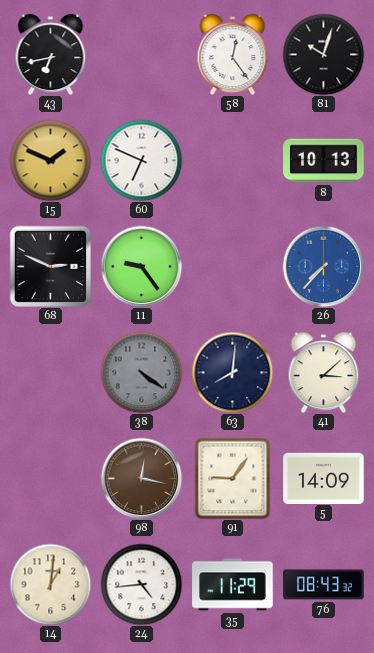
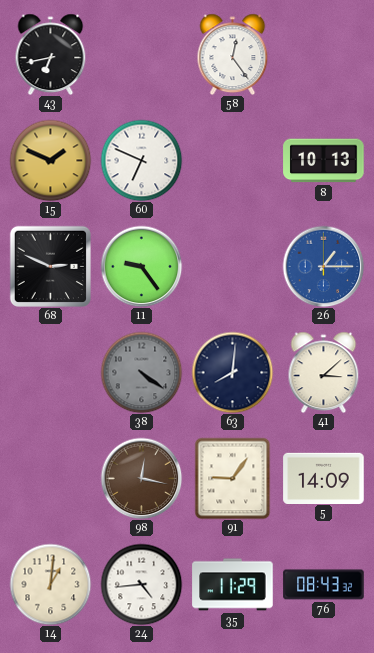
81: 10:03 -> none (323, 54)
26: 7:37 -> 1:15 (323, 266)
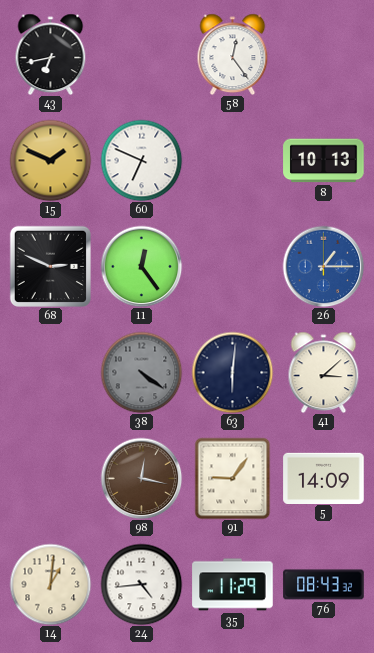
11: 9:24 -> 12:24 (141, 266)
63: 8:01 -> 6:01 (232, 372)
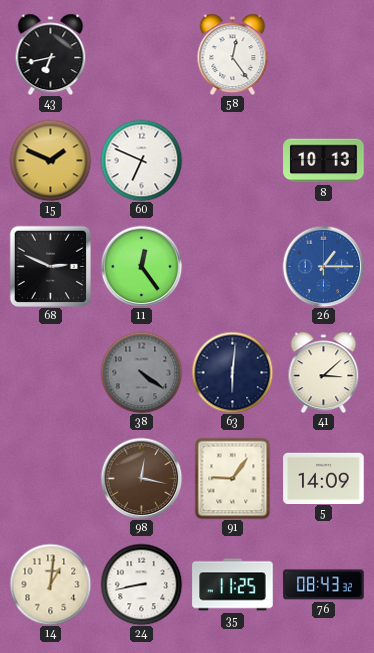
24: 4:44 -> 8:43 (141, 584)
35: 11:29 -> 11:25 (233, 585)
